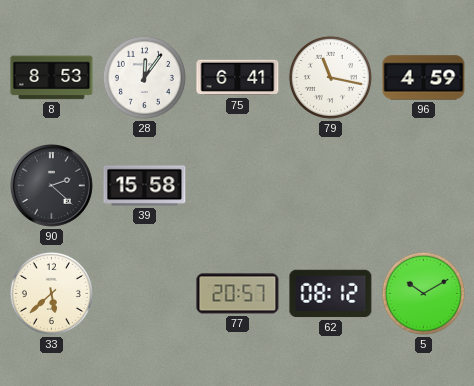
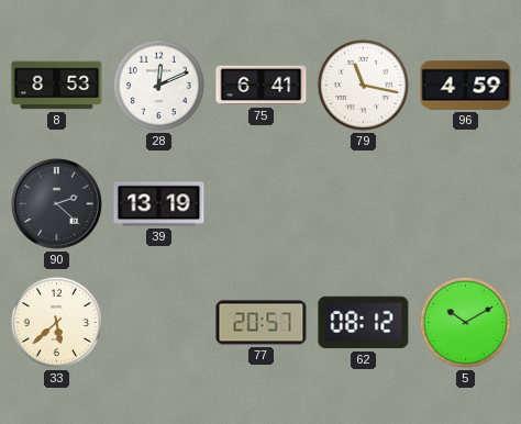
28: 12:06 -> 12:11 (158, 85)
39: 15:58 -> 13:19 (159, 204)
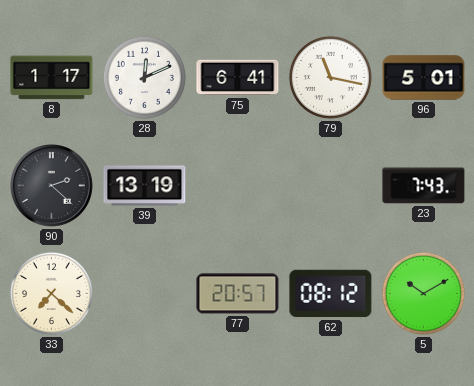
8: 8:53 -> 1:17 (52, 78)
96: 4:59 -> 5:01 (424, 78)
23: none -> 7:43 (424, 186)
33: 5:38 -> 7:22 (51, 293)
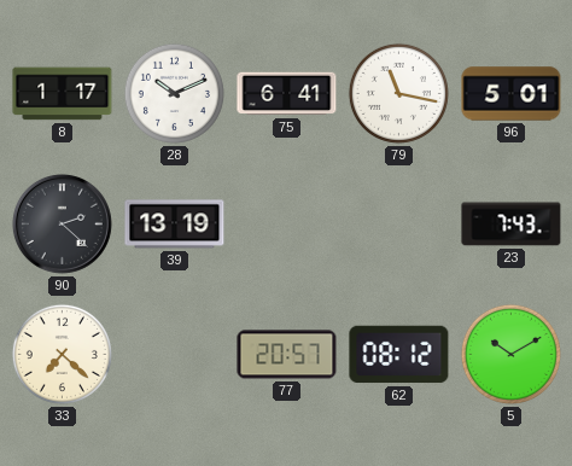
28: 12:11 -> 10:11 (174, 93)
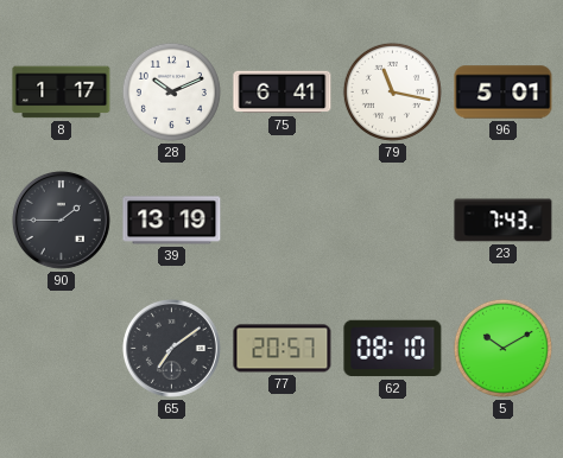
90: 2:22 -> 1:45 (61, 220)
33: 7:22 -> none (62, 354)
65: none -> 7:09 (171, 348)
62: 08:12 -> 08:10 (393, 349)
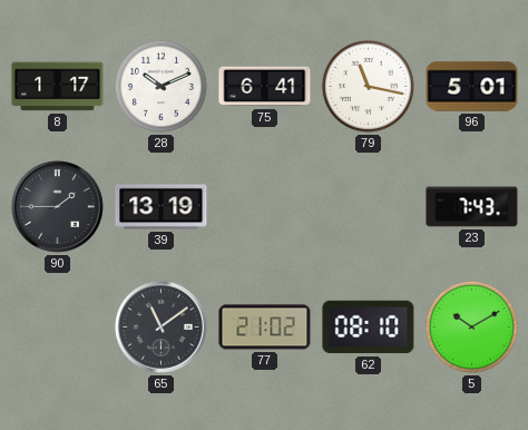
65: 7:09 -> 11:09 (160, 326)
77: 20:57 -> 21:02 (265, 328)
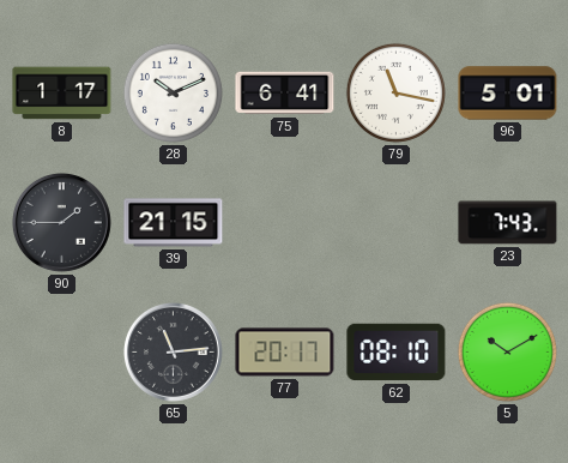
39: 13:19 -> 21:15 (174, 223)
65: 11:09 -> 11:14 (173, 351)
77: 21:02 -> 20:17 (285, 353)
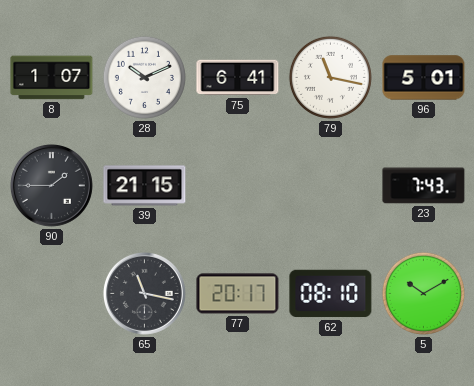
8: 1:17 -> 1:07 (52, 78)
65: 11:14 -> 11:17 (144, 293)
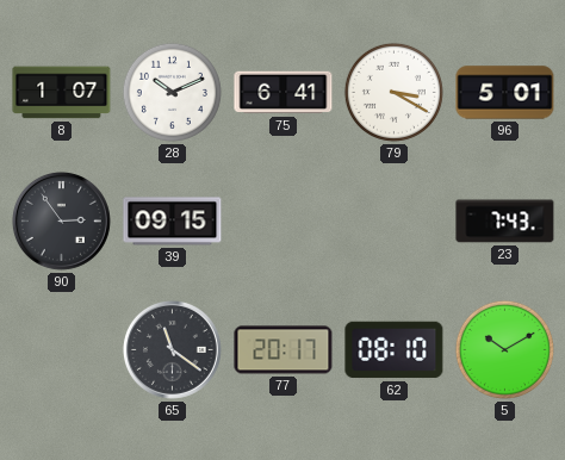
79: 11:17 -> 3:20 (393, 92)
90: 1:45 -> 2:54 (61, 220)
39: 21:15 -> 09:15 (173, 222)
65: 11:17 -> 11:21 (172, 349)
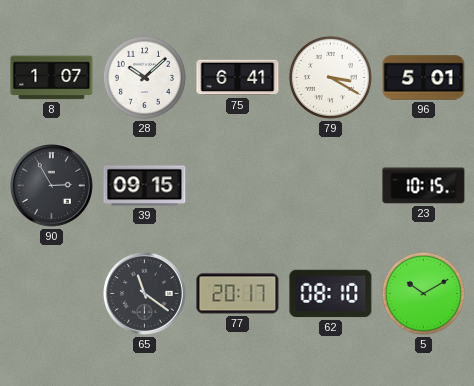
28: 10:11 -> 10:08 (144, 77)
90: 2:54 -> 2:55 (51, 185)
23: 7:43 -> 10:15 (424, 186)
